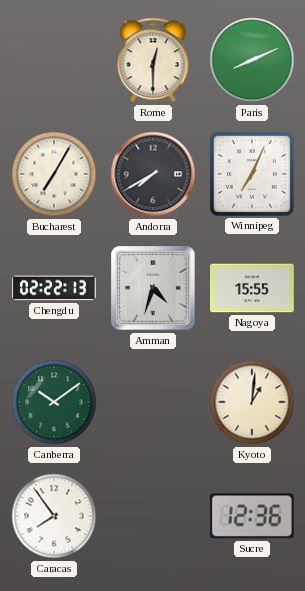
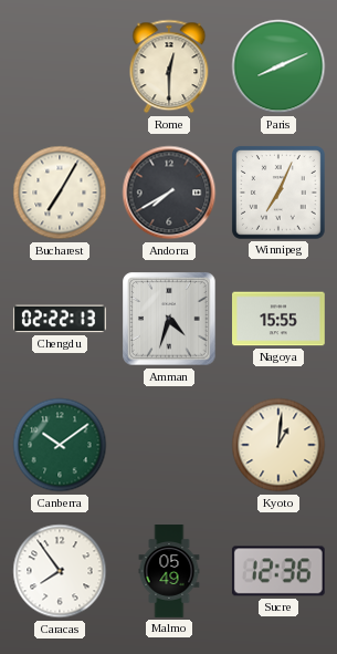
Malmo: none -> 05:49 (169, 571)
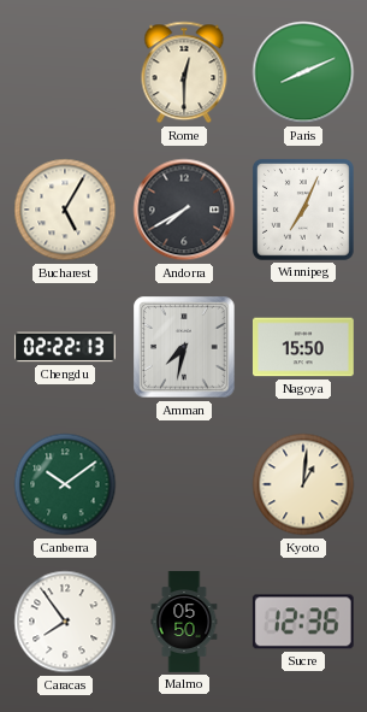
Bucharest: 7:05 -> 5:05 (65, 210)
Amman: 4:33 -> 7:32 (184, 347)
Nagoya: 15:55 -> 15:50 (304, 347)
Malmo: 05:49 -> 05:50 (184, 622)
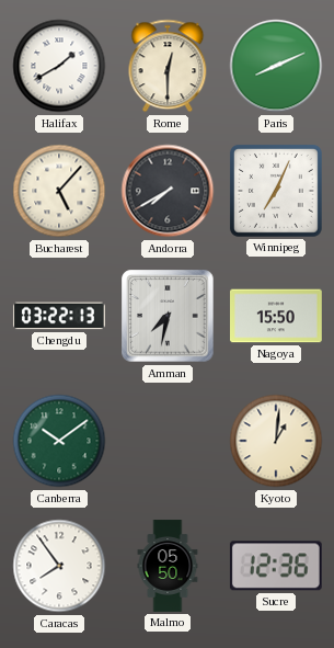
Halifax: none -> 1:40 (59, 66)
Bucharest: 5:05 -> 5:07 (59, 191)
Chengdu: 02:22 -> 03:22 (59, 316)
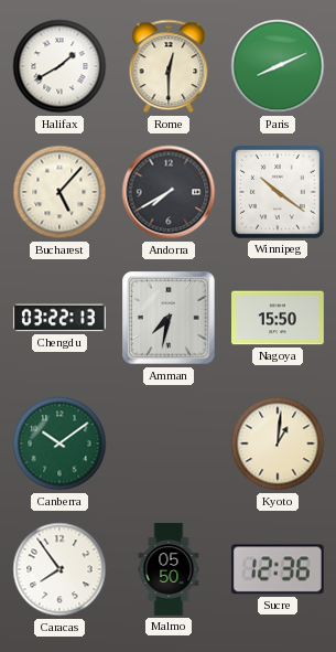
Winnipeg: 7:04 -> 10:21 (278, 192)
